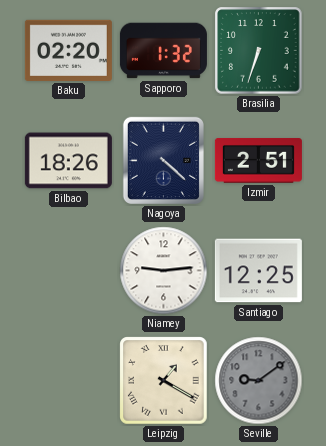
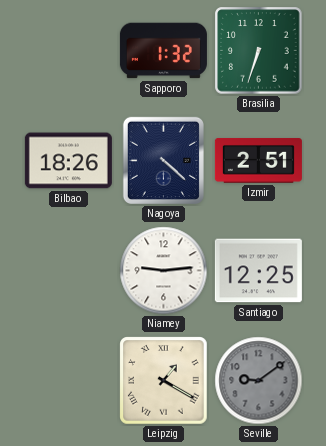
Baku: 02:20 -> none (68, 50)
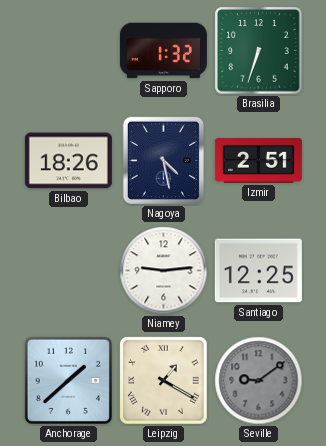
Nagoya: 4:22 -> 4:28 (163, 160)
Anchorage: none -> 1:38 (68, 380)
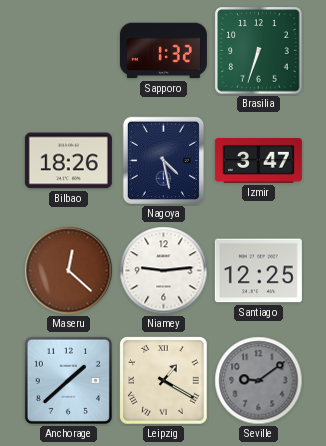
Izmir: 2:51 -> 3:47 (258, 161)
Maseru: none -> 12:22 (69, 271)
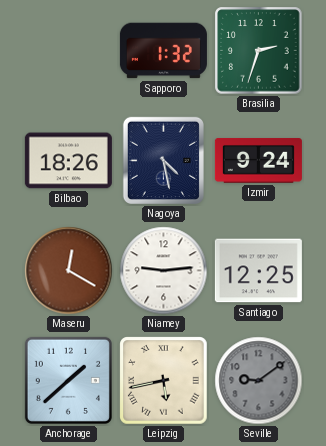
Brasilia: 6:33 -> 2:33 (259, 51)
Izmir: 3:47 -> 9:24 (258, 161)
Maseru: 12:22 -> 12:20 (69, 271)
Leipzig: 1:20 -> 5:43 (164, 381)
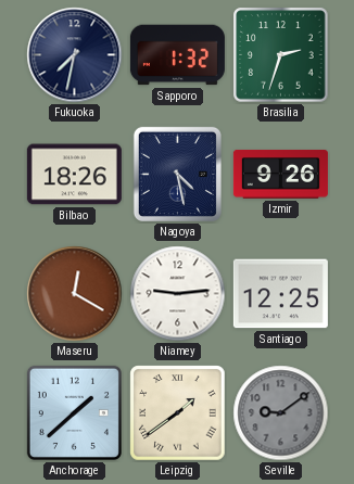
Fukuoka: none -> 7:32 (75, 55)
Izmir: 9:24 -> 9:26 (280, 175)
Leipzig: 5:43 -> 1:39 (178, 413)
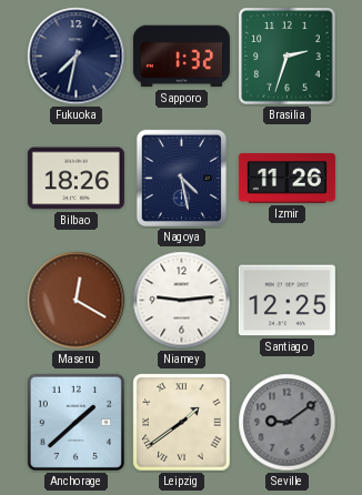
Izmir: 9:26 -> 11:26 (286, 179)
